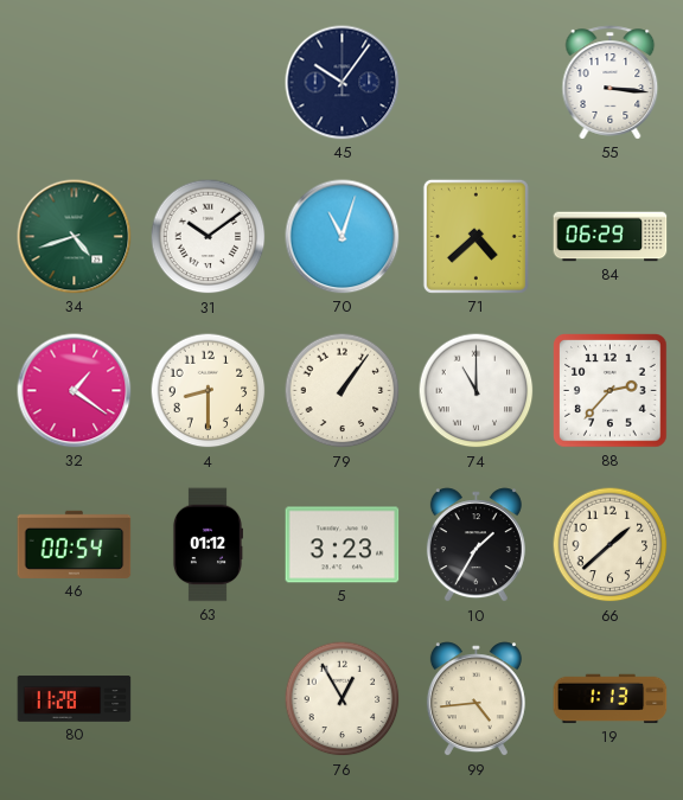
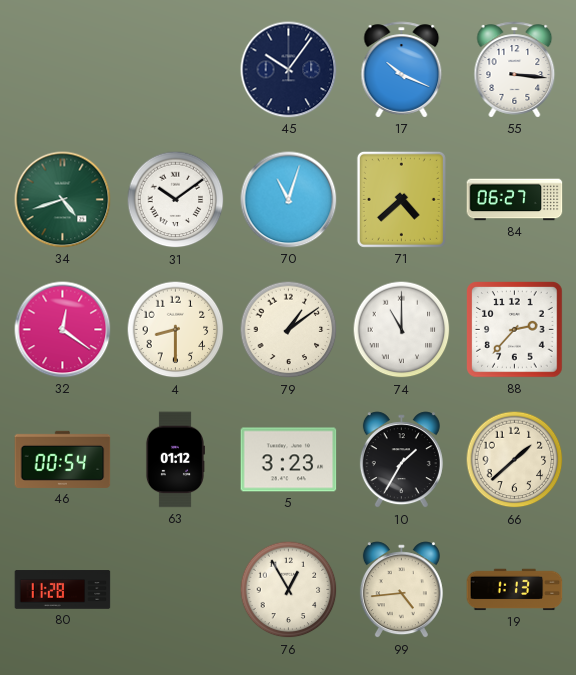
17: none -> 10:19 (402, 70)
84: 06:29 -> 06:27 (515, 200)
32: 1:21 -> 12:21 (63, 330)
79: 1:06 -> 1:09 (289, 330)
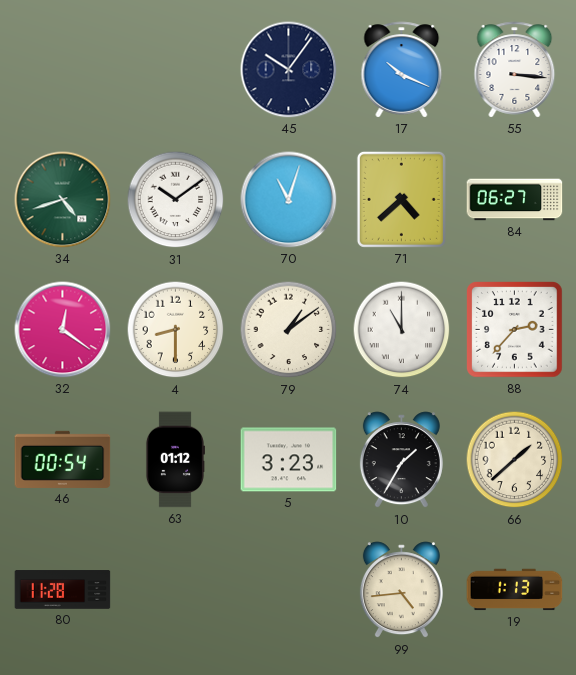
76: 12:55 -> none (289, 590)
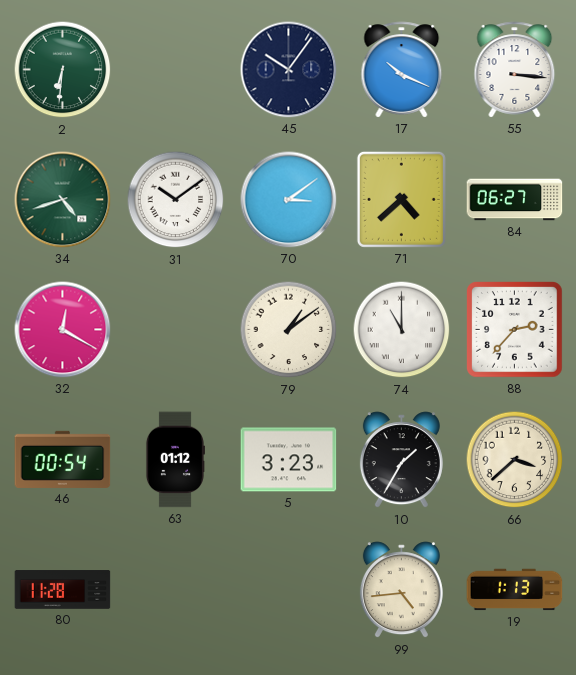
2: none -> 6:31 (63, 70)
70: 11:03 -> 3:09 (289, 200)
32: 12:21 -> 12:20 (63, 330)
4: 8:30 -> none (176, 330)
66: 1:38 -> 3:38 (515, 460)
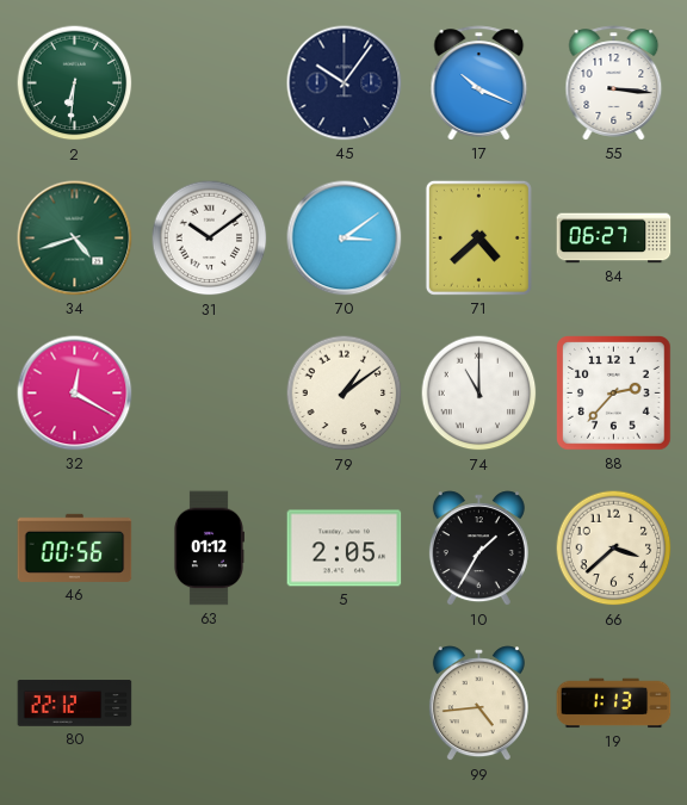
46: 00:54 -> 00:56 (75, 547)
5: 3:23 -> 2:05 (345, 549)
80: 11:28 -> 22:12 (75, 704)
